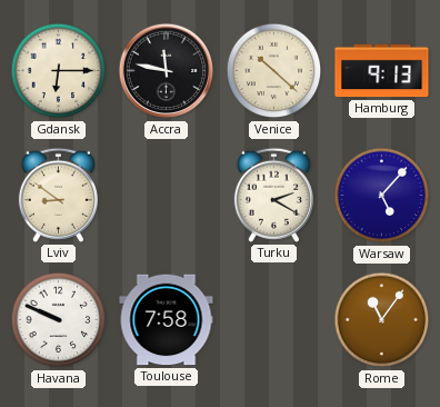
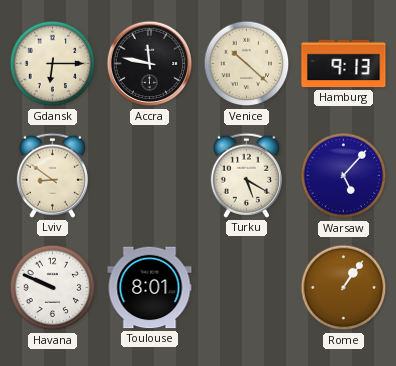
Turku: 2:20 -> 5:20 (246, 175)
Toulouse: 7:58 -> 8:01 (150, 288)
Rome: 11:06 -> 1:06 (344, 288)
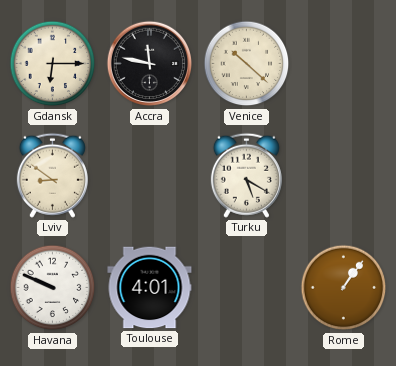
Hamburg: 9:13 -> none (344, 64)
Warsaw: 5:07 -> none (344, 176)
Toulouse: 8:01 -> 4:01 (150, 288)
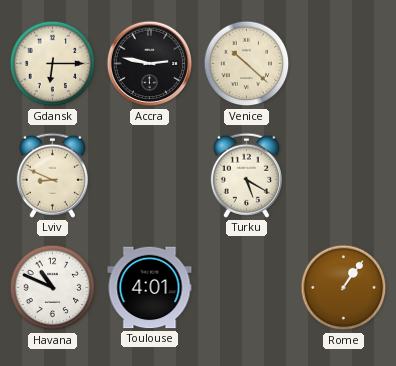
Accra: 11:47 -> 2:47 (150, 64)
Lviv: 8:51 -> 8:49 (52, 175)
Havana: 9:49 -> 10:49 (53, 288)
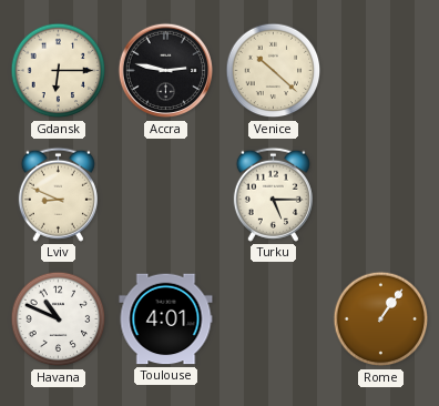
Turku: 5:20 -> 5:15 (273, 194)
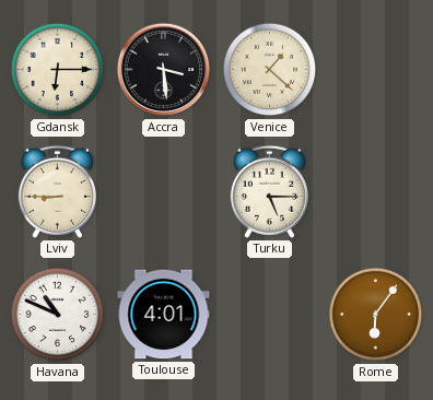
Accra: 2:47 -> 3:29 (164, 70)
Venice: 10:22 -> 1:22 (270, 70)
Lviv: 8:49 -> 8:45 (57, 191)
Rome: 1:06 -> 6:06 (376, 315)
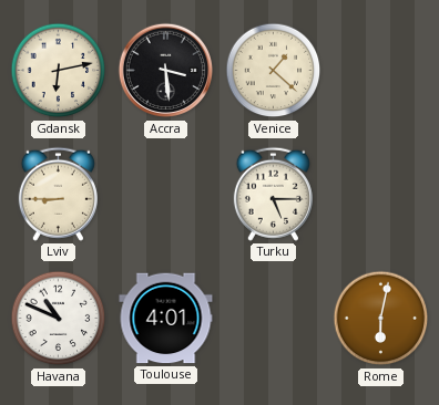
Gdansk: 6:15 -> 6:13 (59, 71)
Rome: 6:06 -> 6:02 (381, 319)
